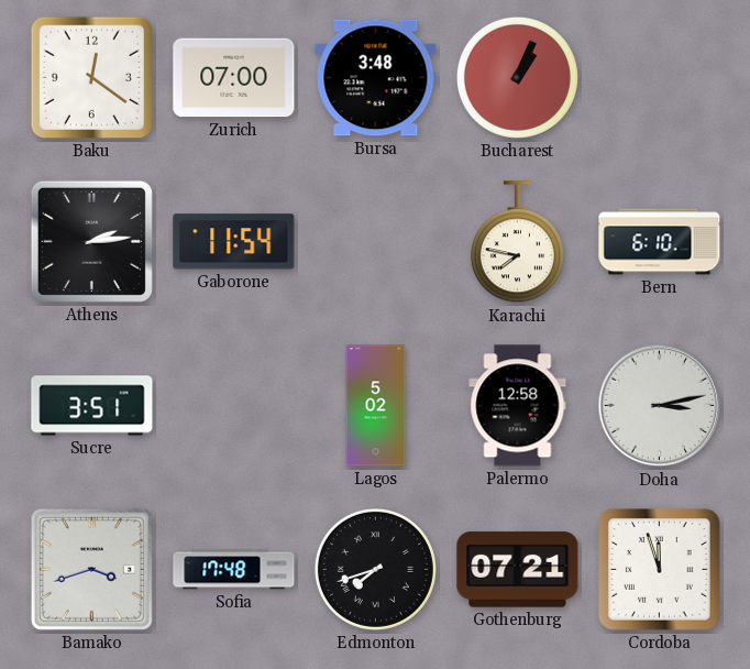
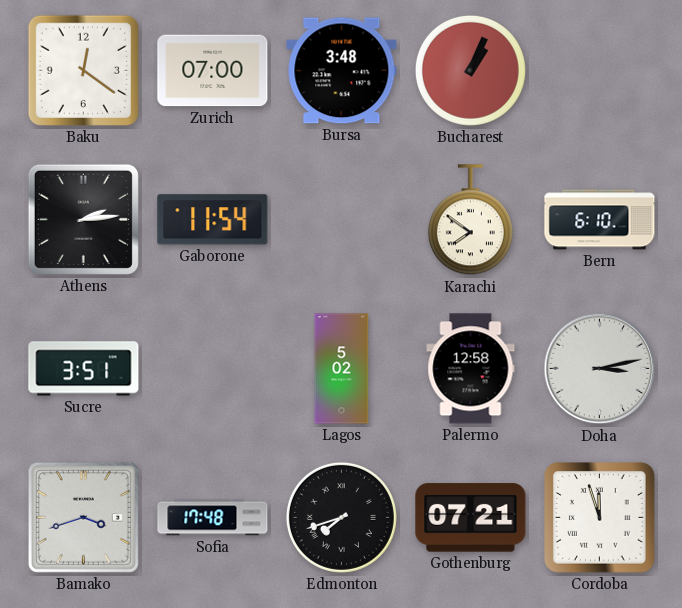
Karachi: 7:47 -> 7:51 (470, 220)
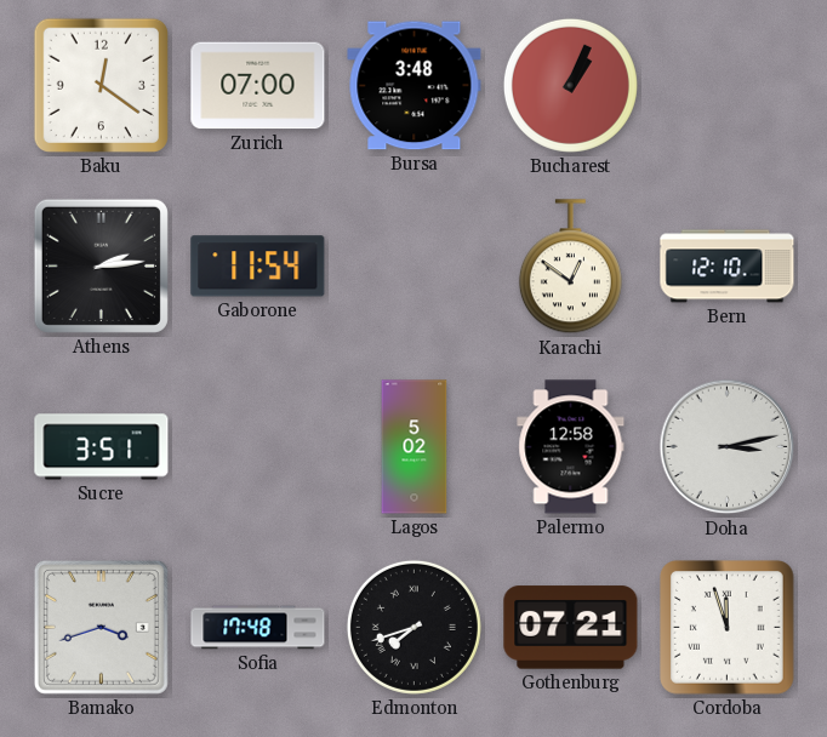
Karachi: 7:51 -> 12:51 (570, 267)
Bern: 6:10 -> 12:10 (728, 267)
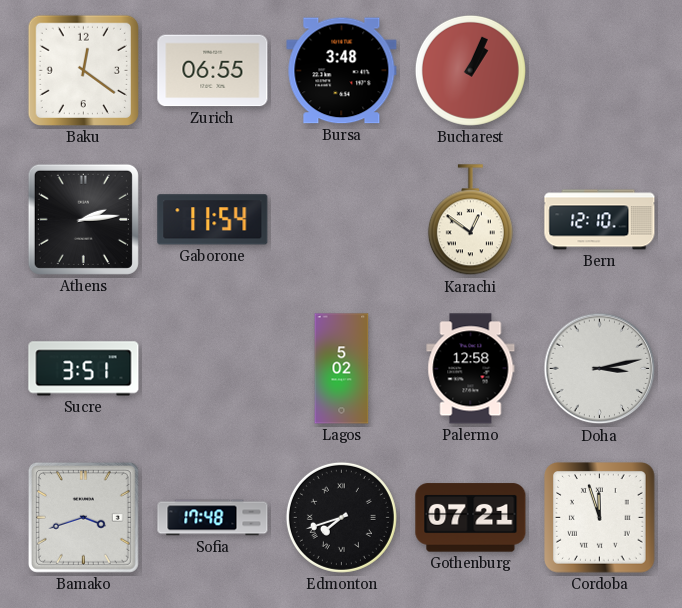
Zurich: 07:00 -> 06:55 (213, 71)
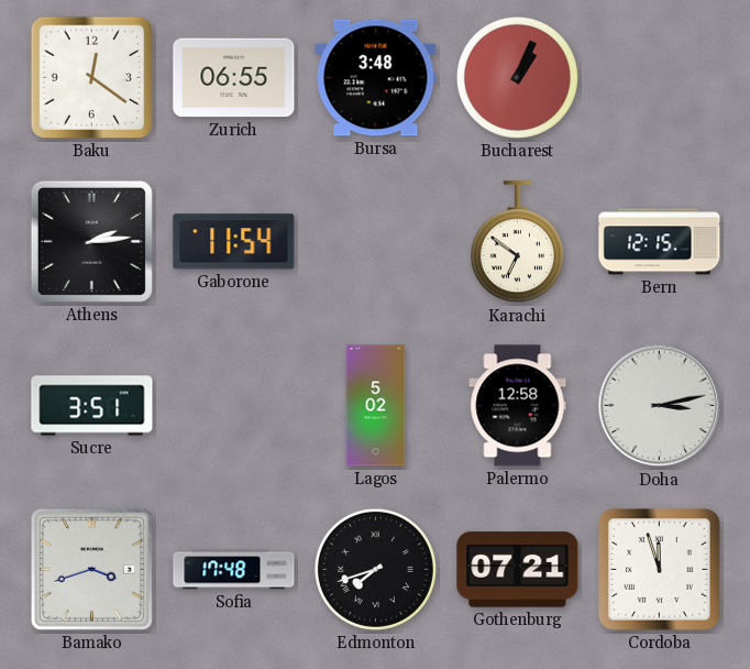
Karachi: 12:51 -> 6:51 (517, 242)
Bern: 12:10 -> 12:15 (660, 242)
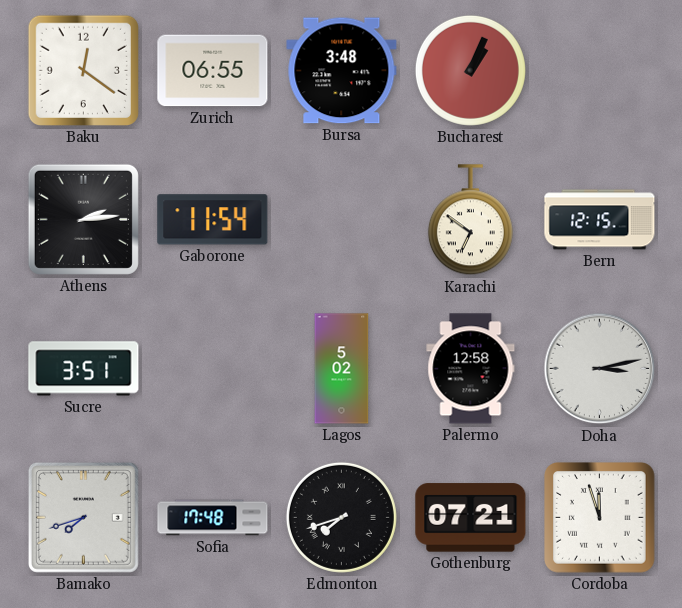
Bamako: 3:42 -> 7:42 (83, 517)
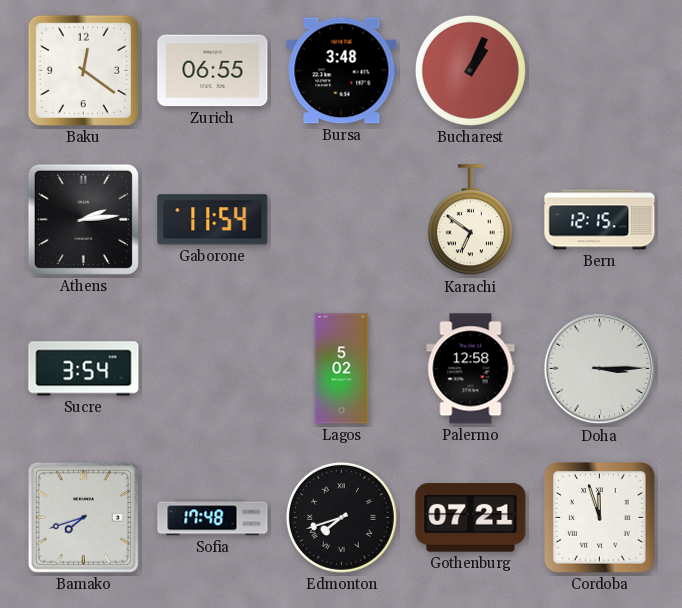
Sucre: 3:51 -> 3:54 (84, 369)
Doha: 3:13 -> 3:15 (600, 369)
